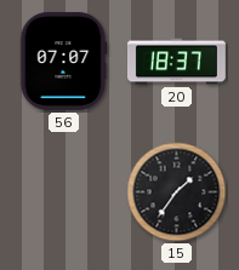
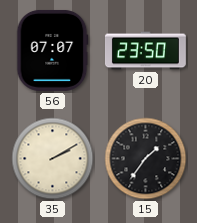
20: 18:37 -> 23:50 (145, 51)
35: none -> 2:10 (53, 159)
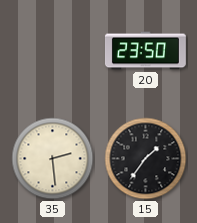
56: 07:07 -> none (53, 50)
35: 2:10 -> 2:29 (53, 159)
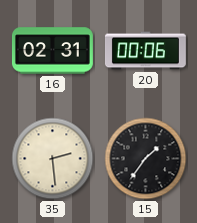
16: none -> 02:31 (52, 51)
20: 23:50 -> 00:06 (145, 51)
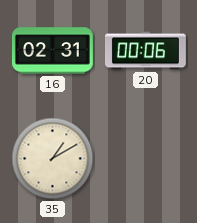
35: 2:29 -> 1:10 (53, 159)
15: 1:36 -> none (146, 159)
